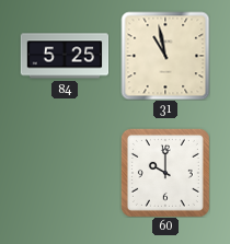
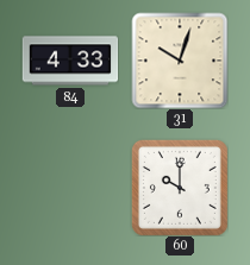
84: 5:25 -> 4:33 (70, 61)
31: 10:58 -> 10:03 (180, 61)
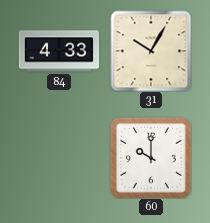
31: 10:03 -> 10:05 (151, 51)
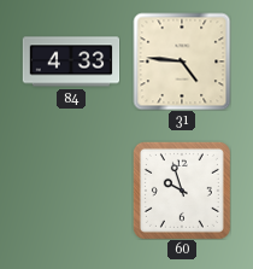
31: 10:05 -> 4:46 (182, 62)
60: 10:00 -> 9:57 (182, 191)
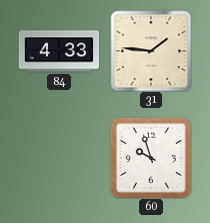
31: 4:46 -> 1:46 (151, 51)
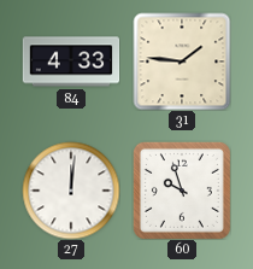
27: none -> 12:01 (71, 191)
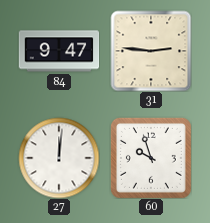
84: 4:33 -> 9:47 (59, 51)
31: 1:46 -> 2:46 (151, 51)
